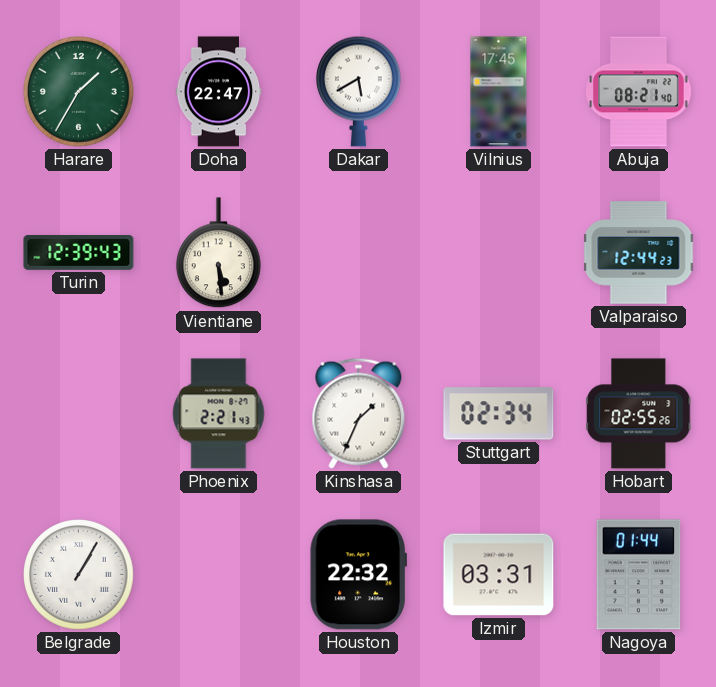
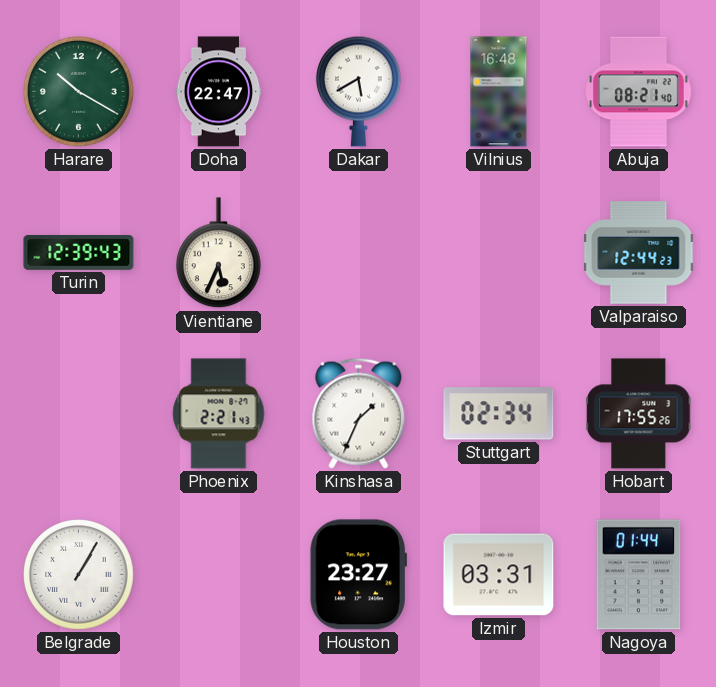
Harare: 1:35 -> 10:20 (79, 92)
Vilnius: 17:45 -> 16:48 (499, 92)
Vientiane: 5:29 -> 5:34 (219, 253)
Hobart: 02:55 -> 17:55 (639, 414)
Houston: 22:32 -> 23:27 (358, 575)
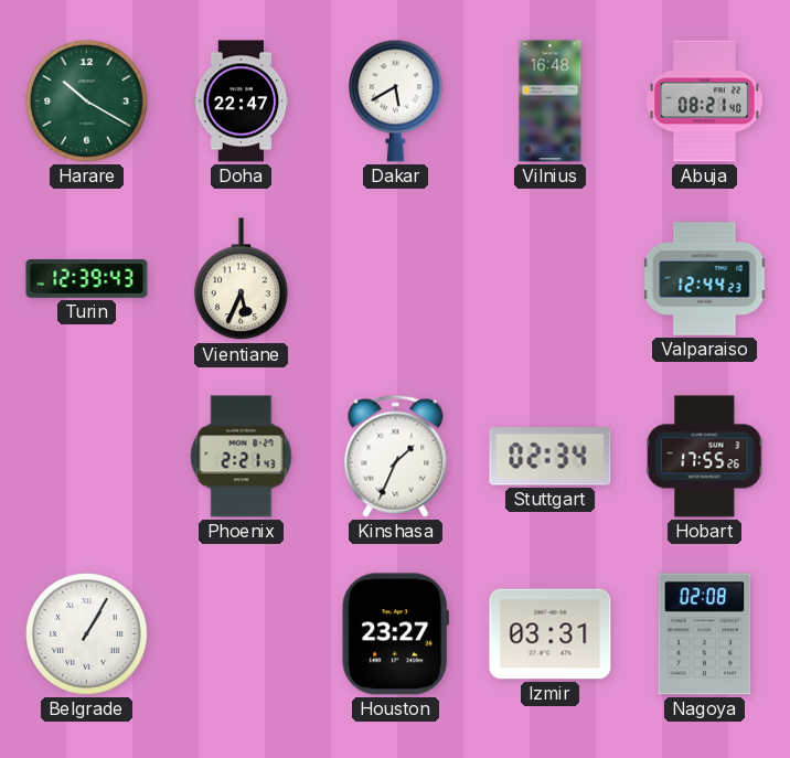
Nagoya: 01:44 -> 02:08 (705, 634)
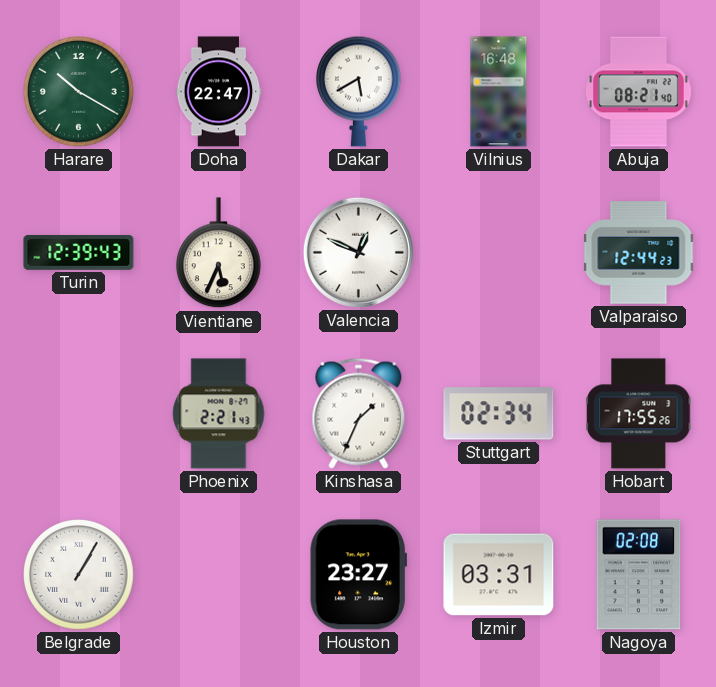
Valencia: none -> 12:49 (358, 252)
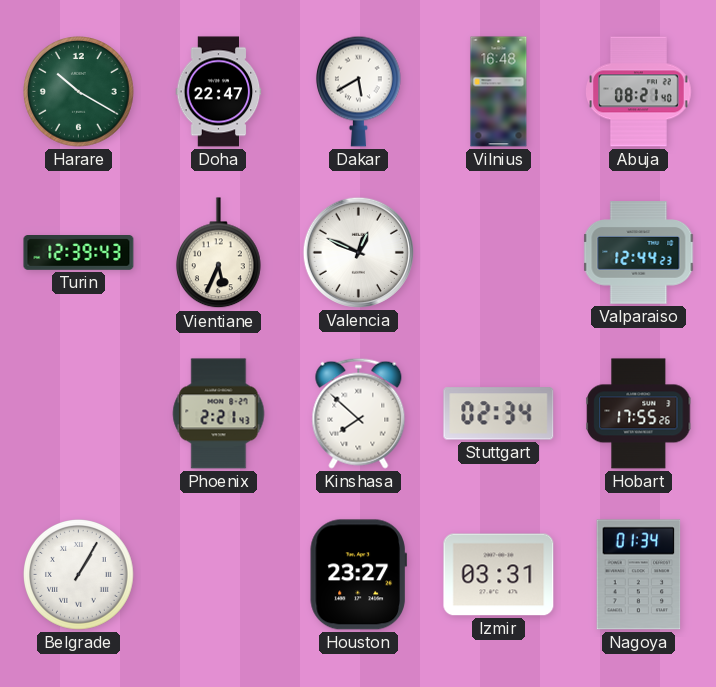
Kinshasa: 1:34 -> 7:52 (359, 413)
Nagoya: 02:08 -> 01:34 (639, 575)
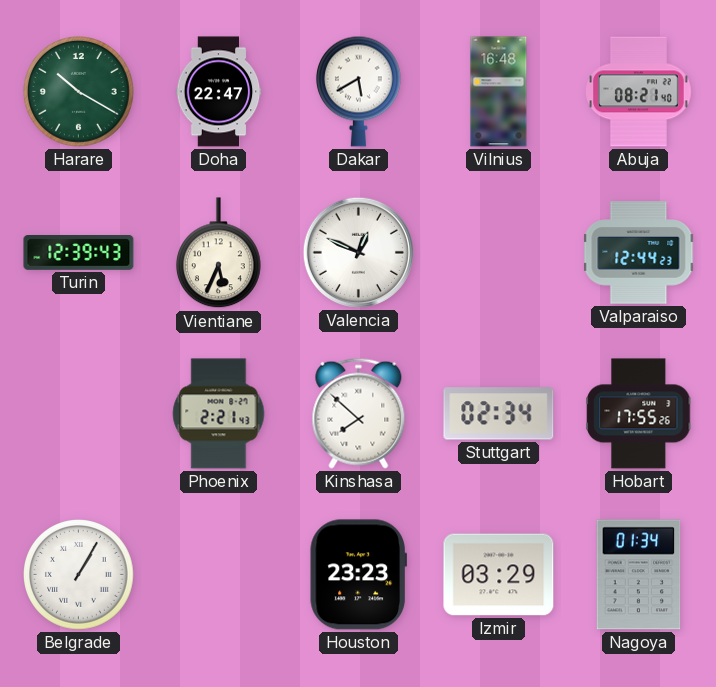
Houston: 23:27 -> 23:23 (358, 575)
Izmir: 03:31 -> 03:29 (499, 575)
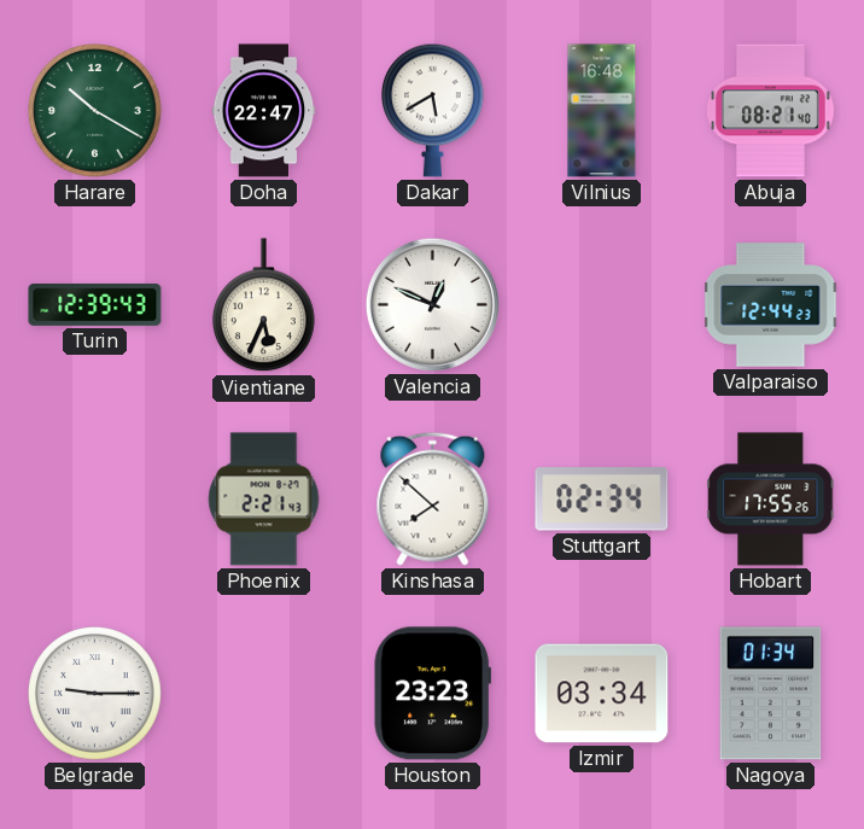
Belgrade: 1:05 -> 9:15 (95, 694)
Izmir: 03:29 -> 03:34 (602, 694)
